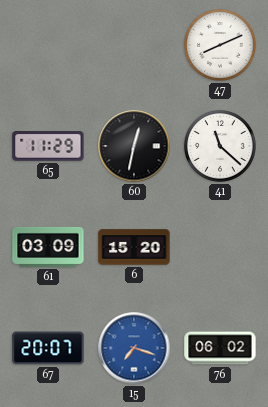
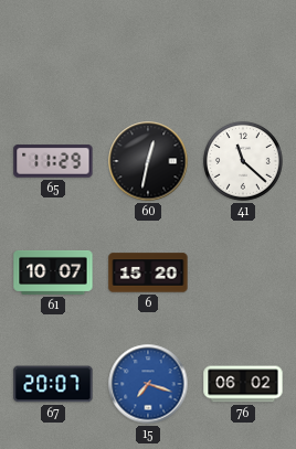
47: 8:11 -> none (220, 45)
61: 03:09 -> 10:07 (53, 272)
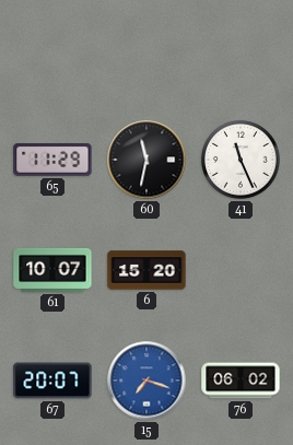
60: 12:32 -> 11:32 (146, 160)
41: 11:22 -> 11:26 (241, 160)
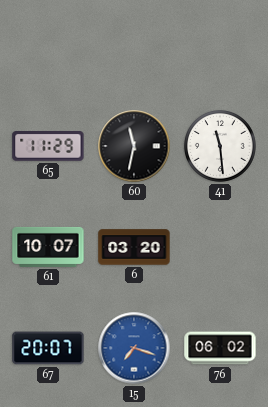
41: 11:26 -> 11:29 (220, 146)
6: 15:20 -> 03:20 (134, 247)
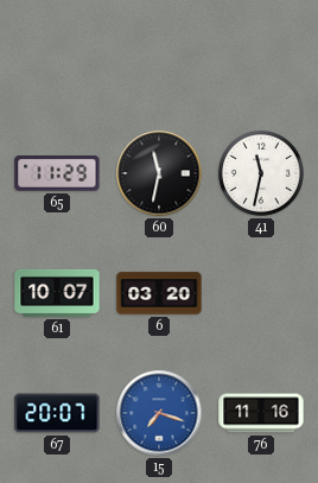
41: 11:29 -> 11:32 (261, 173)
76: 06:02 -> 11:16 (261, 413)
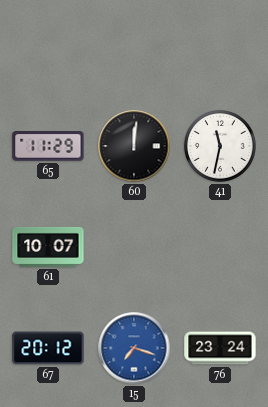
60: 11:32 -> 12:01 (134, 146)
6: 03:20 -> none (159, 293)
67: 20:07 -> 20:12 (48, 348)
76: 11:16 -> 23:24 (220, 348)
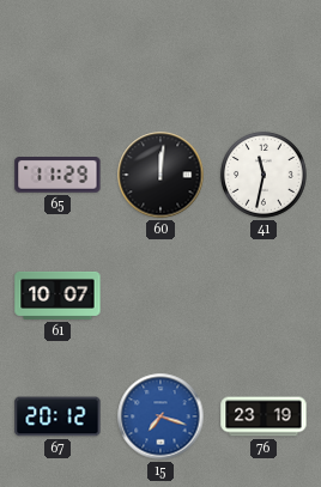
76: 23:24 -> 23:19 (264, 416)
